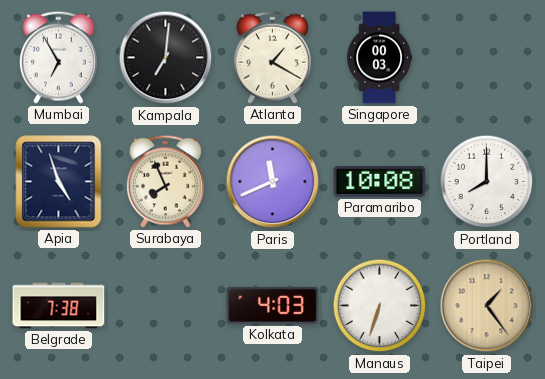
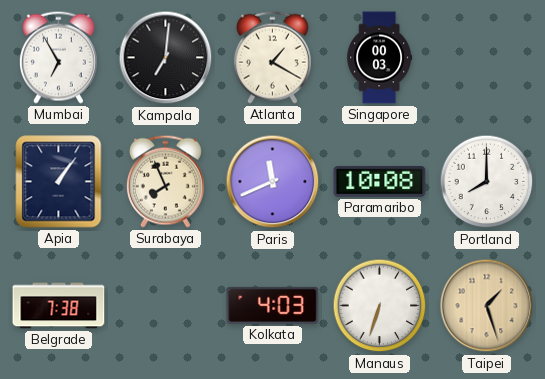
Apia: 4:57 -> 1:06 (59, 182)
Taipei: 1:24 -> 1:27 (487, 306)
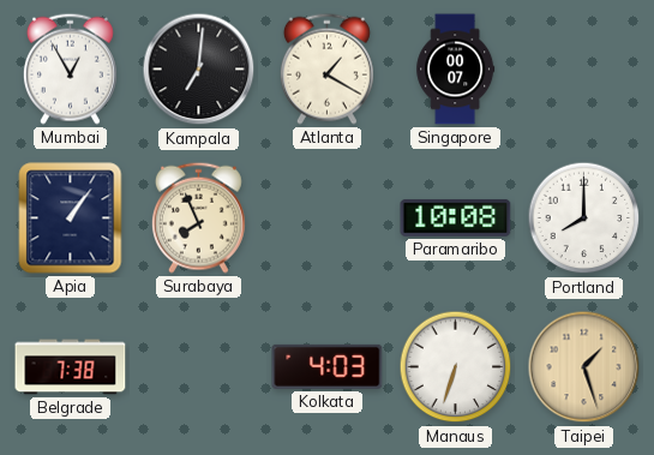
Mumbai: 6:55 -> 12:55 (70, 68)
Singapore: 00:03 -> 00:07 (456, 70)
Paris: 11:41 -> none (273, 182)
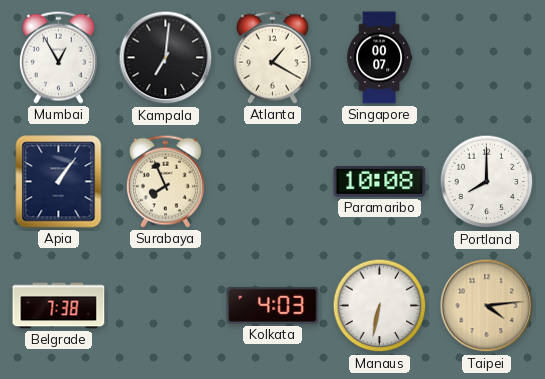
Manaus: 6:33 -> 6:32 (380, 306)
Taipei: 1:27 -> 4:14 (487, 306)
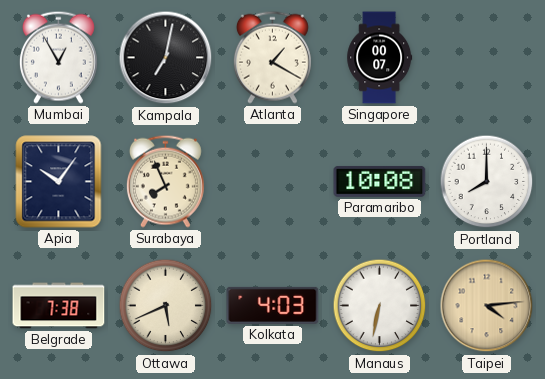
Kampala: 7:01 -> 7:02 (166, 58)
Apia: 1:06 -> 10:06 (59, 182)
Ottawa: none -> 5:41 (166, 306)
